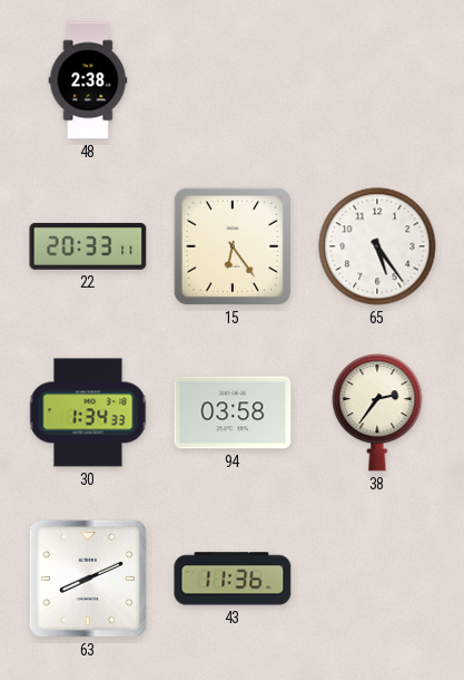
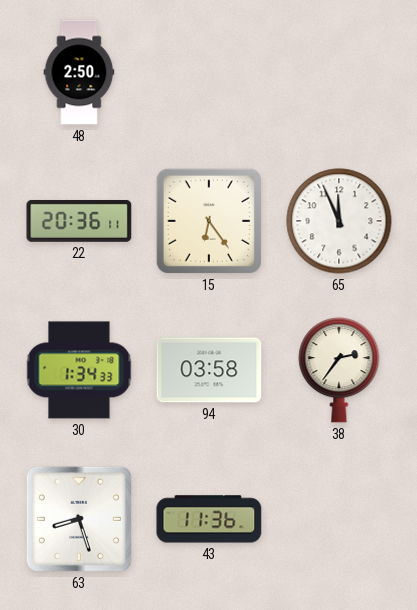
48: 2:38 -> 2:50 (79, 72)
22: 20:33 -> 20:36 (79, 221)
65: 5:24 -> 11:56 (339, 221)
63: 8:11 -> 8:27 (79, 519)
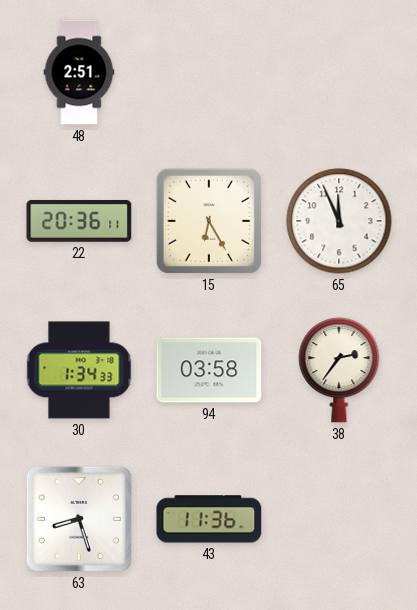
48: 2:50 -> 2:51 (79, 72)
15: 6:24 -> 6:25 (209, 221)
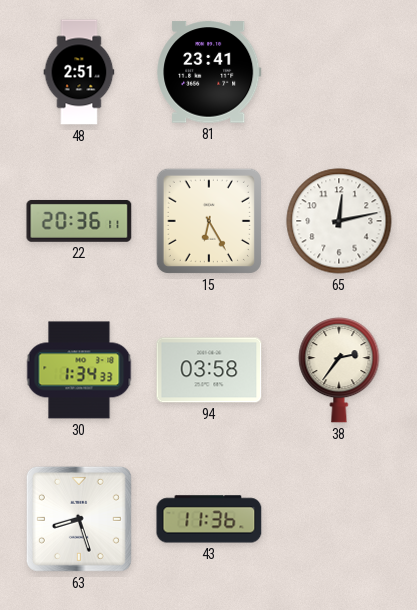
81: none -> 23:41 (209, 72)
65: 11:56 -> 12:13 (339, 221)
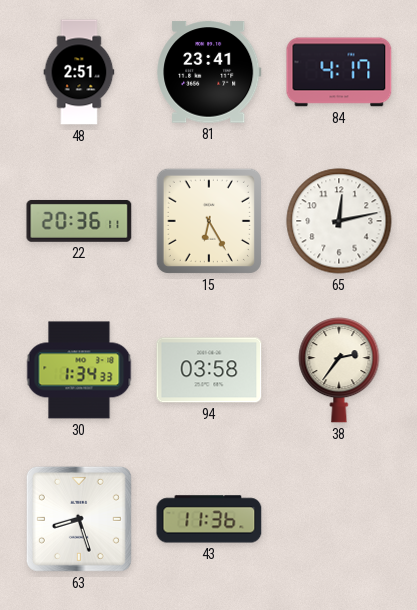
84: none -> 4:17 (339, 72)
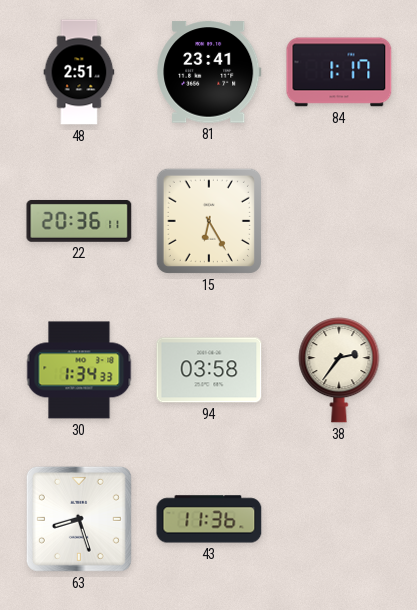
84: 4:17 -> 1:17 (339, 72)
65: 12:13 -> none (339, 221)
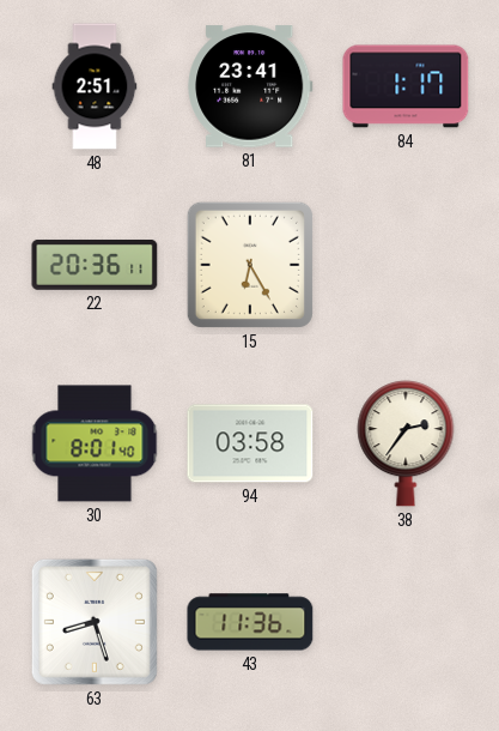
30: 1:34 -> 8:01 (95, 443)
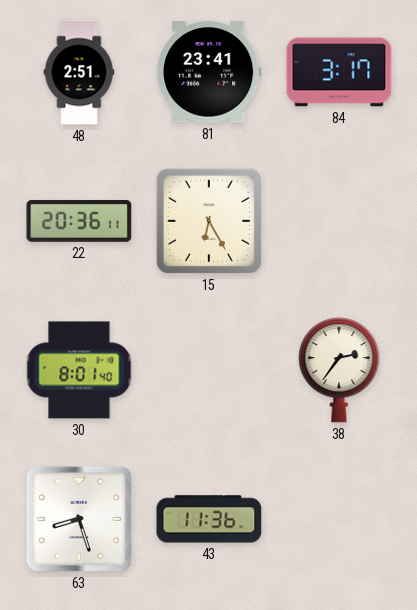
84: 1:17 -> 3:17 (339, 72)
94: 03:58 -> none (250, 443)
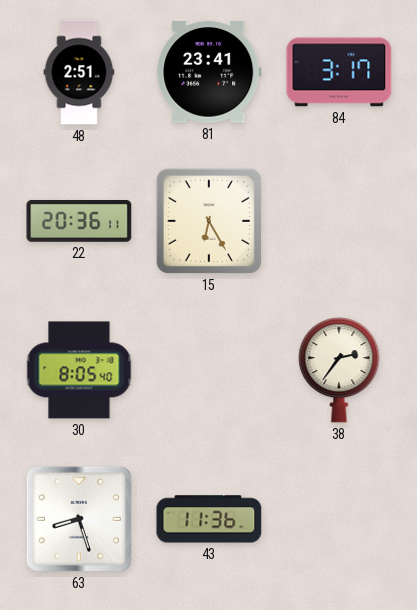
30: 8:01 -> 8:05 (79, 370)
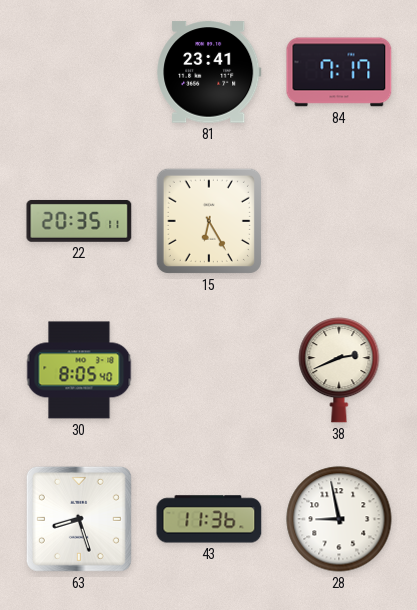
48: 2:51 -> none (79, 72)
84: 3:17 -> 7:17 (339, 72)
22: 20:36 -> 20:35 (79, 221)
38: 2:36 -> 2:41 (339, 371)
28: none -> 8:58 (339, 519)
